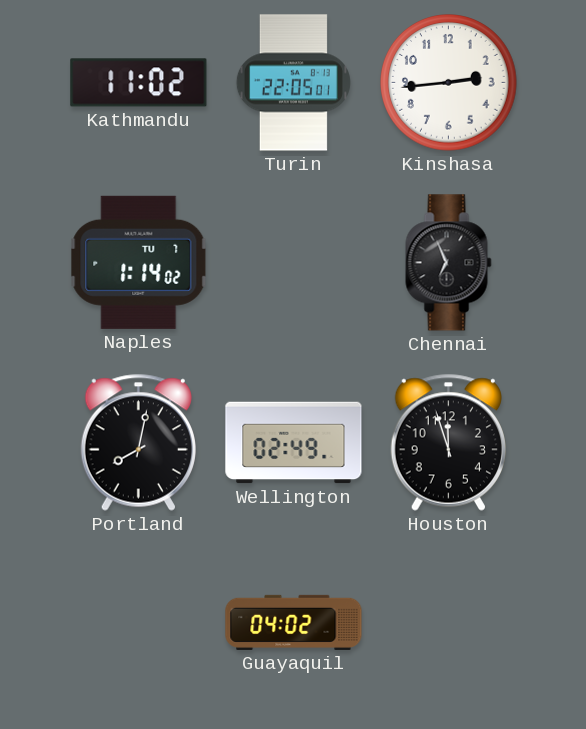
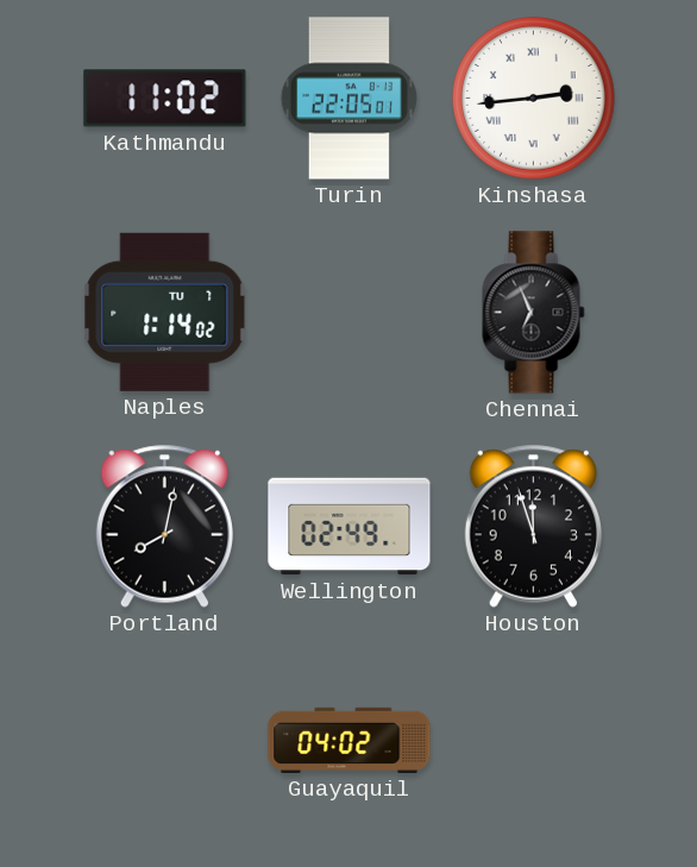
Kinshasa numerals: Arabic -> Roman (534, 99)
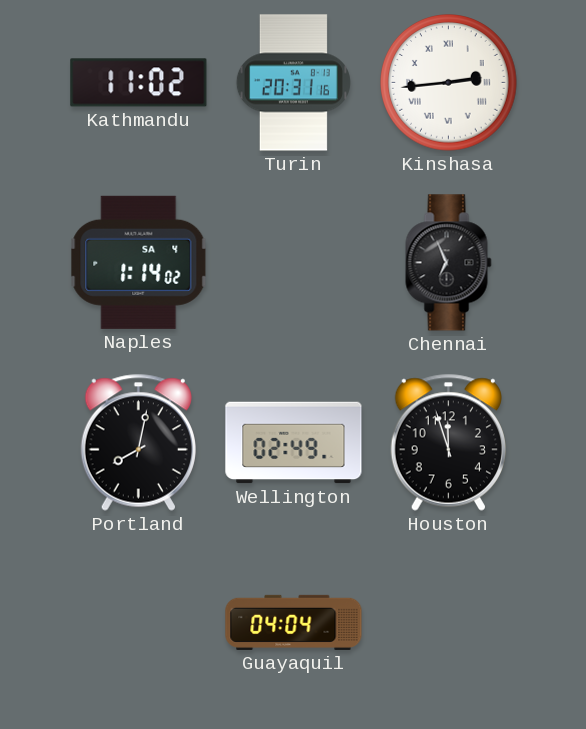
Turin: 22:05 -> 20:31 (293, 83)
Naples date: TU 7 -> SA 4 (139, 262)
Guayaquil: 04:02 -> 04:04 (294, 622)
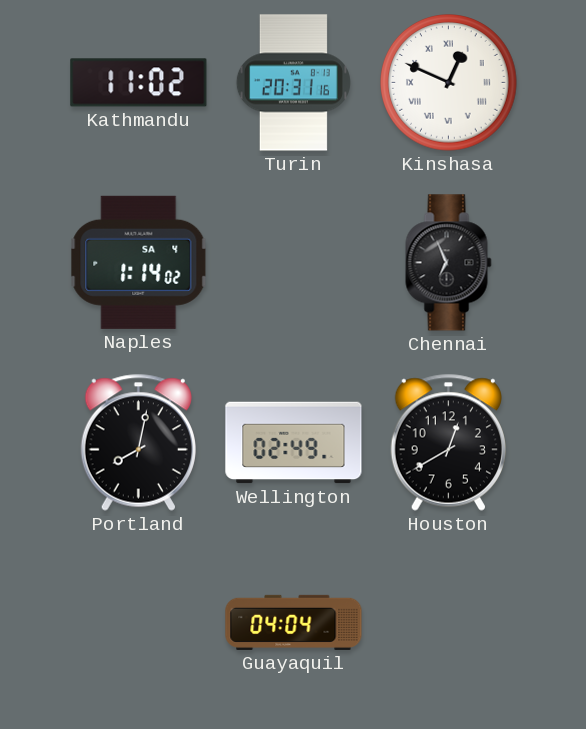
Kinshasa: 2:44 -> 12:49 (449, 83)
Houston: 11:57 -> 12:40 (448, 442)
